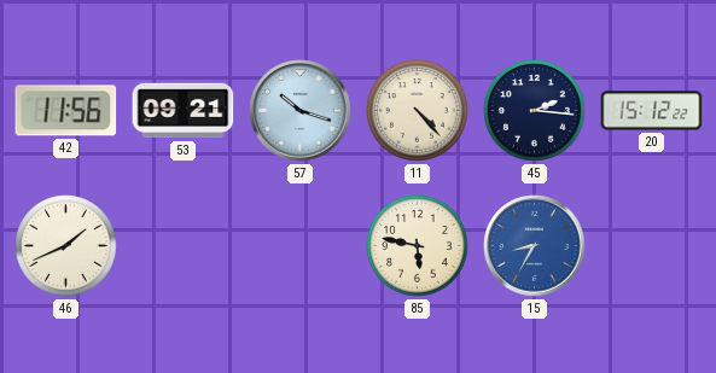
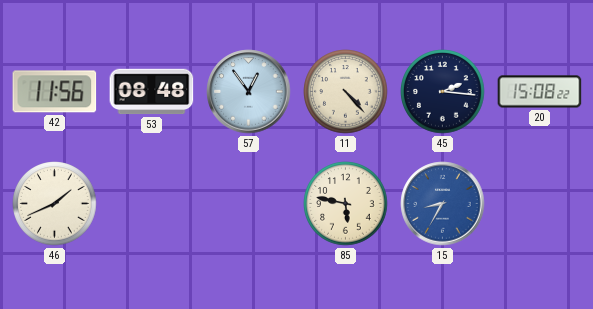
53: 09:21 -> 08:48 (152, 92)
57: 10:18 -> 12:54 (249, 92)
20: 15:12 -> 15:08 (540, 92)
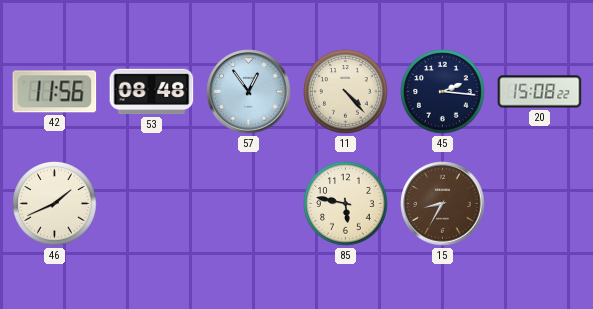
15 dial: blue -> brown (443, 204)
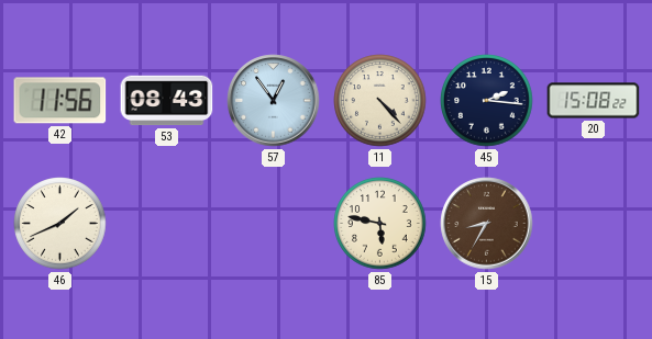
53: 08:48 -> 08:43 (167, 101)
